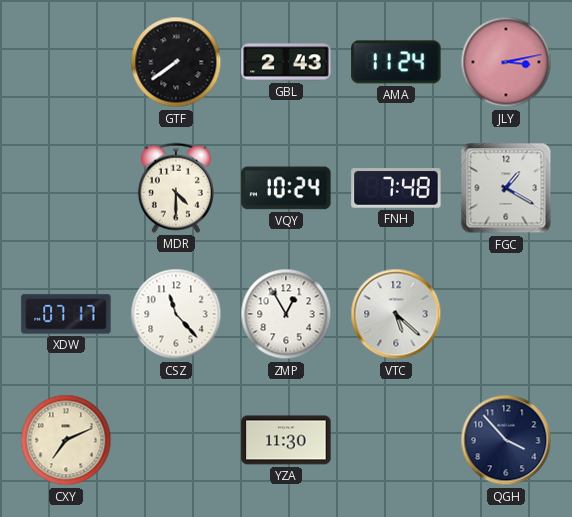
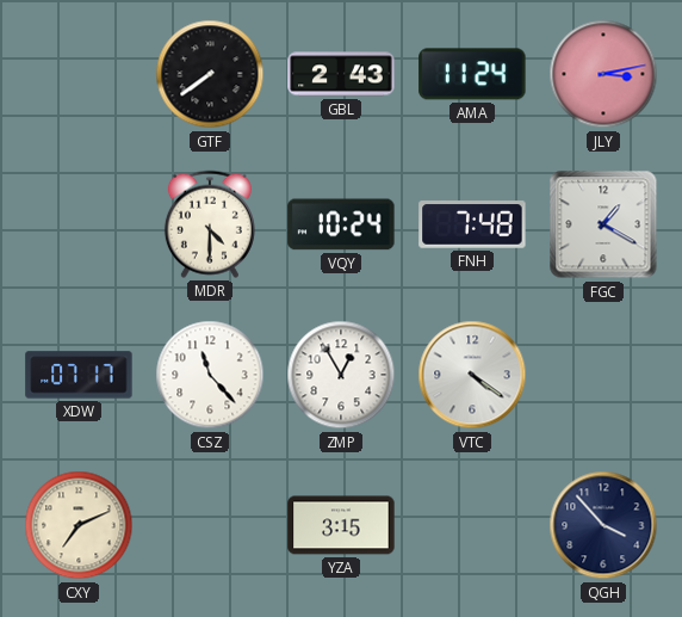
VTC: 5:22 -> 4:21 (472, 375)
YZA: 11:30 -> 3:15 (341, 525)
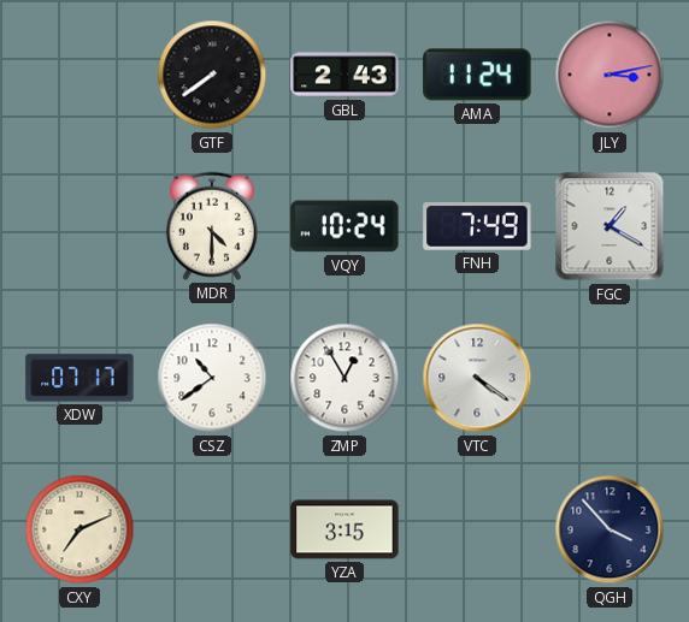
FNH: 7:48 -> 7:49 (477, 226)
CSZ: 11:23 -> 10:39 (212, 378)
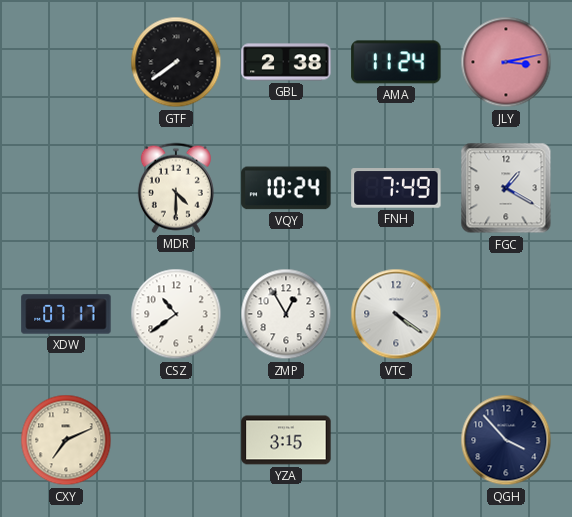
GBL: 2:43 -> 2:38 (286, 62)
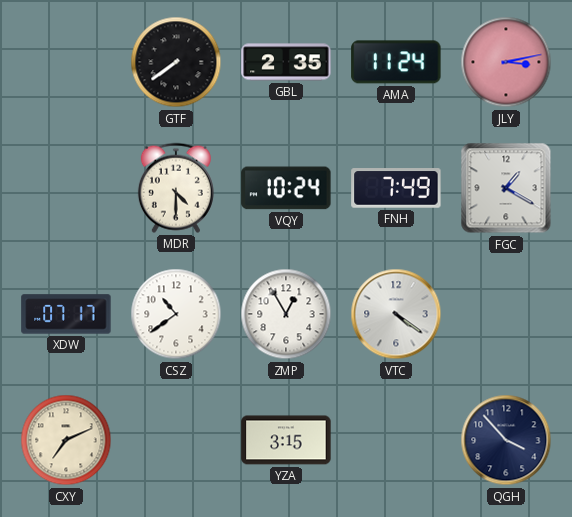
GBL: 2:38 -> 2:35 (286, 62)
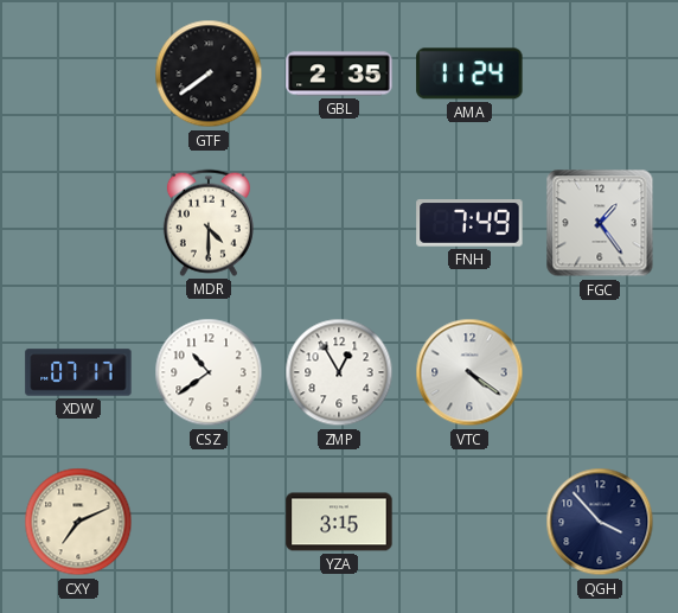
JLY: 3:13 -> none (506, 62)
VQY: 10:24 -> none (286, 188)
FGC: 1:20 -> 1:24 (600, 223)
